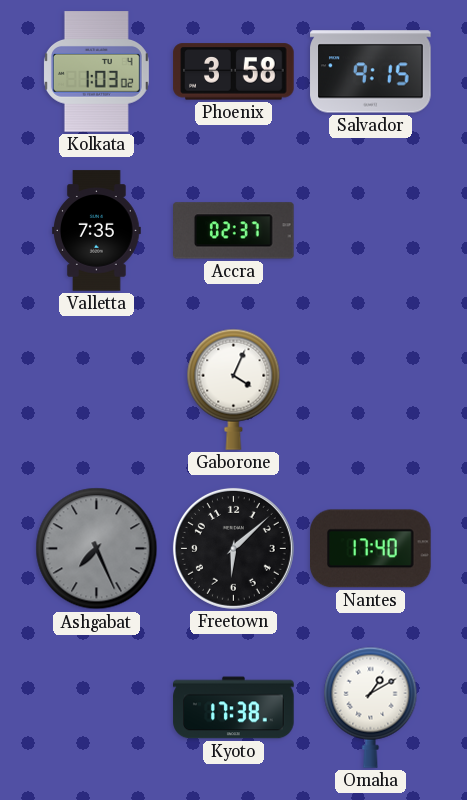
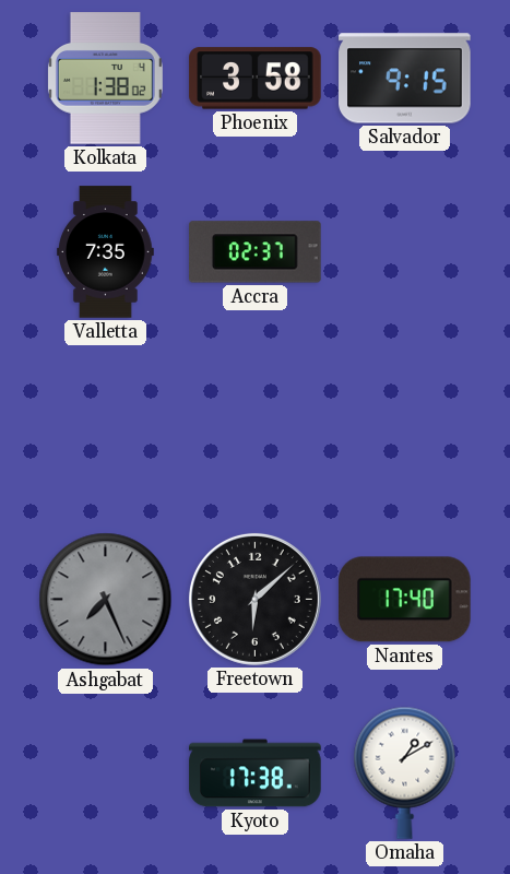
Kolkata: 1:03 -> 1:38 (105, 79)
Gaborone: 4:04 -> none (234, 389)
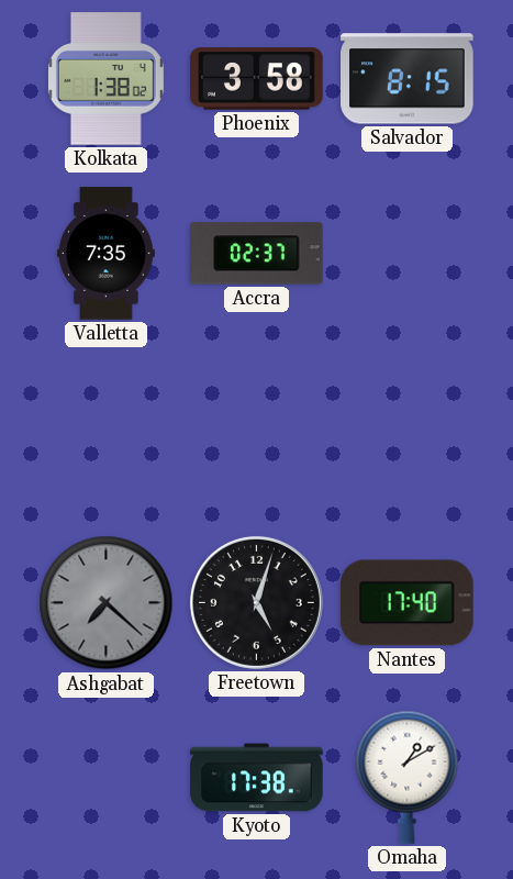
Salvador: 9:15 -> 8:15 (408, 79)
Ashgabat: 7:26 -> 7:22 (107, 603)
Freetown: 6:08 -> 5:03 (256, 602)
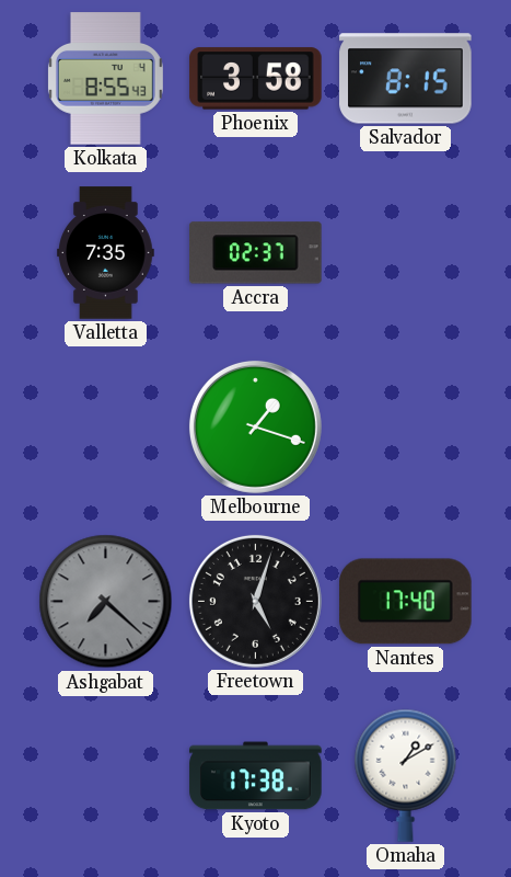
Kolkata: 1:38 -> 8:55 (105, 79)
Melbourne: none -> 1:18 (255, 426)
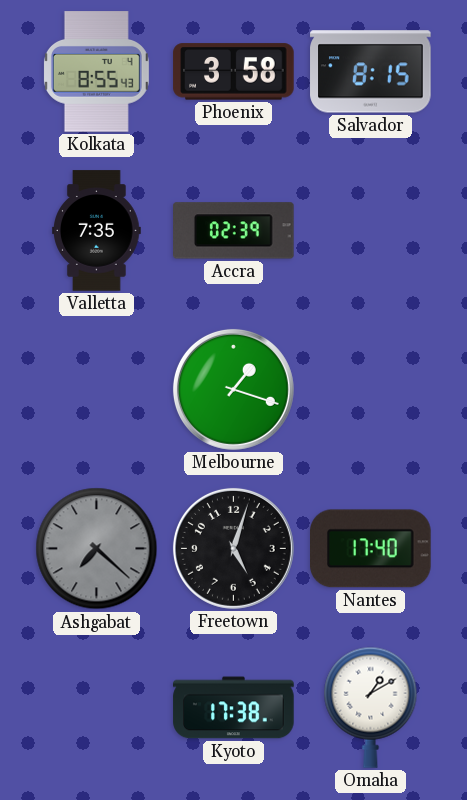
Accra: 02:37 -> 02:39 (234, 231)
